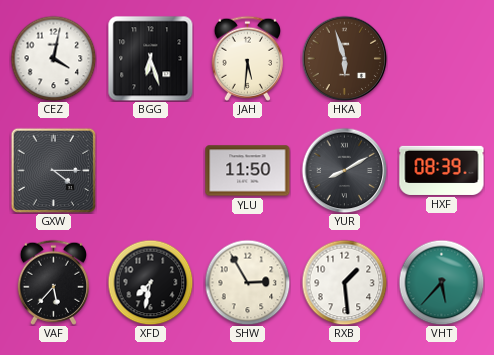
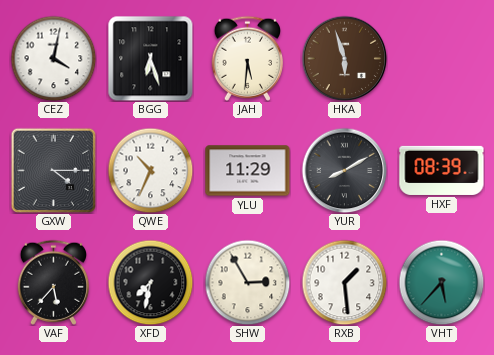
QWE: none -> 10:34 (150, 170)
YLU: 11:50 -> 11:29 (248, 171)
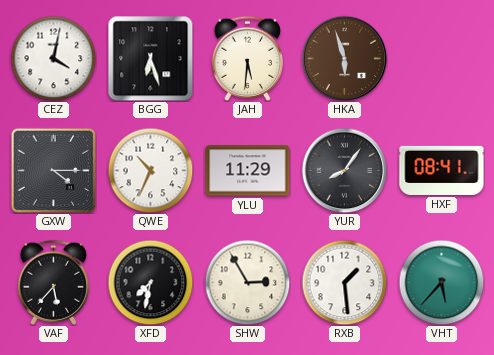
YUR: 8:10 -> 8:06 (344, 170)
HXF: 08:39 -> 08:41 (442, 170)
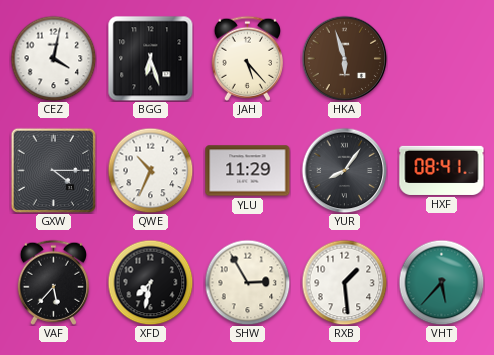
JAH: 5:31 -> 5:23 (247, 58)
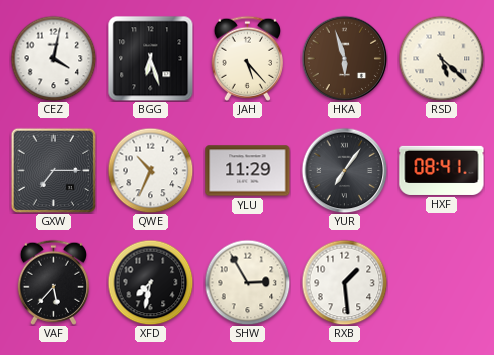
RSD: none -> 5:22 (441, 58)
GXW: 4:15 -> 7:15 (53, 170)
YUR: 8:06 -> 7:06 (344, 170)
VHT: 5:37 -> none (441, 282)
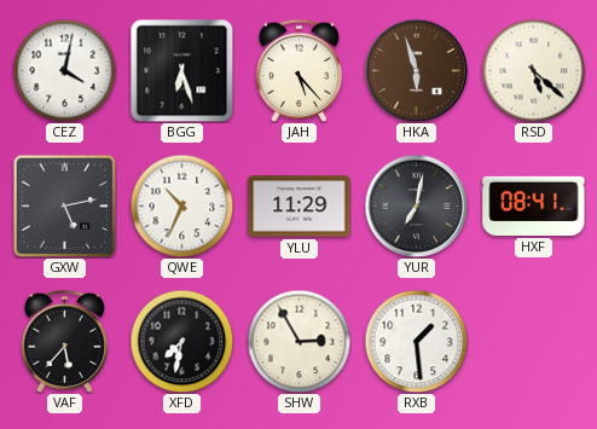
GXW: 7:15 -> 5:13 (64, 205)
YUR: 7:06 -> 7:02 (416, 205)
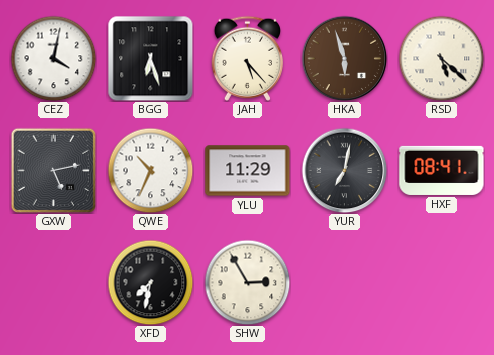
VAF: 5:37 -> none (64, 341)
RXB: 1:29 -> none (416, 341)
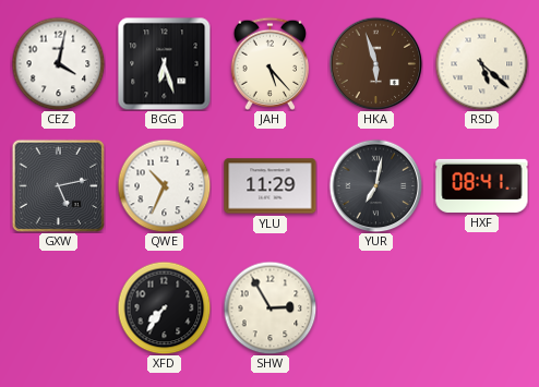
XFD: 7:32 -> 7:36 (164, 307)
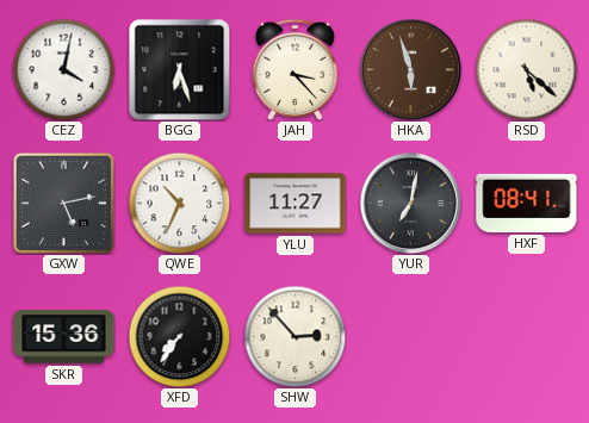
JAH: 5:23 -> 3:23 (294, 69)
YLU: 11:29 -> 11:27 (296, 204)
SKR: none -> 15:36 (64, 337)
SHW: 2:55 -> 2:53 (294, 336)
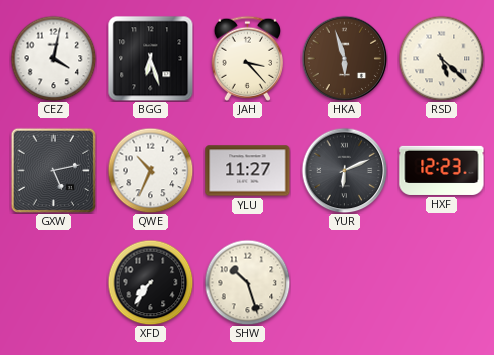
YUR: 7:02 -> 6:11 (344, 170)
HXF: 08:41 -> 12:23 (442, 170)
SKR: 15:36 -> none (64, 337)
SHW: 2:53 -> 10:27 (247, 282)
